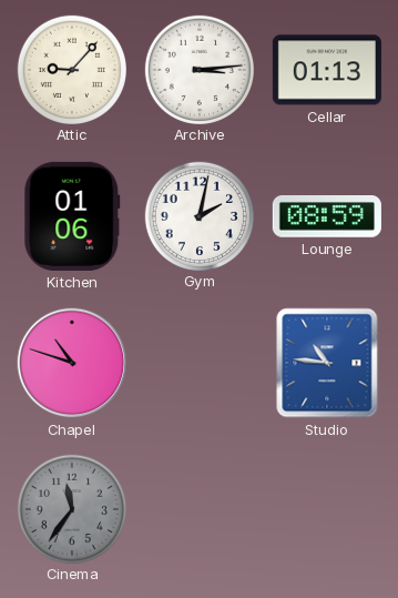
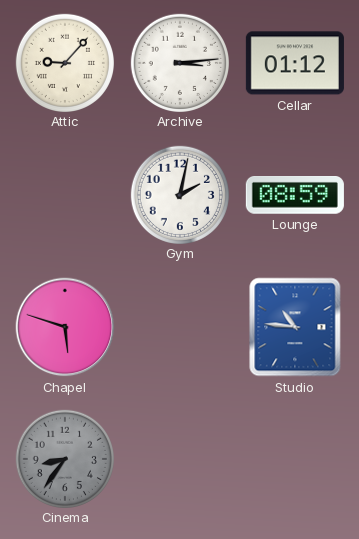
Cellar: 01:13 -> 01:12 (295, 63)
Kitchen: 01:06 -> none (72, 216)
Chapel: 10:48 -> 5:48 (65, 327)
Cinema: 11:36 -> 8:36 (64, 458)
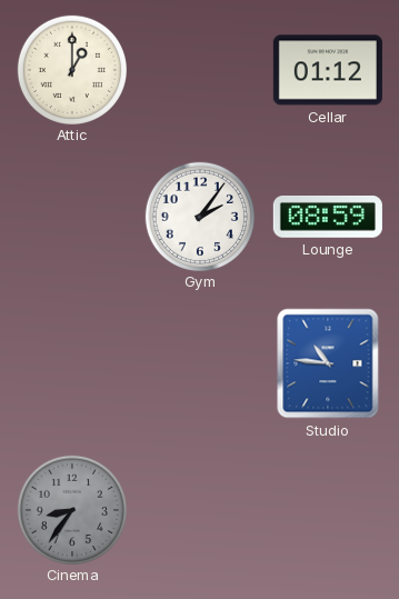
Attic: 9:07 -> 1:00 (71, 69)
Archive: 3:14 -> none (179, 62)
Gym: 2:02 -> 2:06 (199, 216)
Chapel: 5:48 -> none (65, 327)
